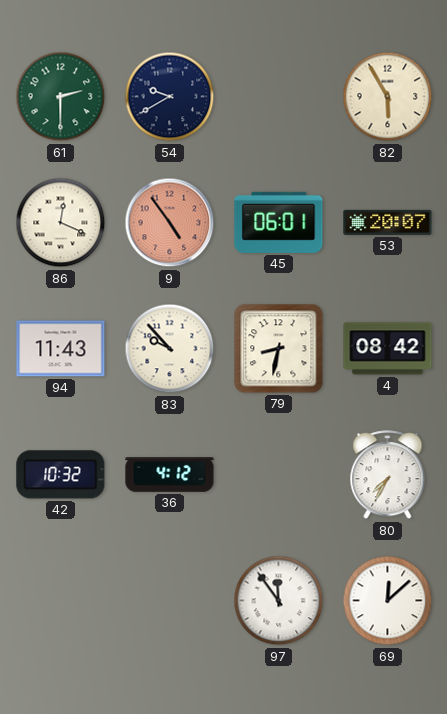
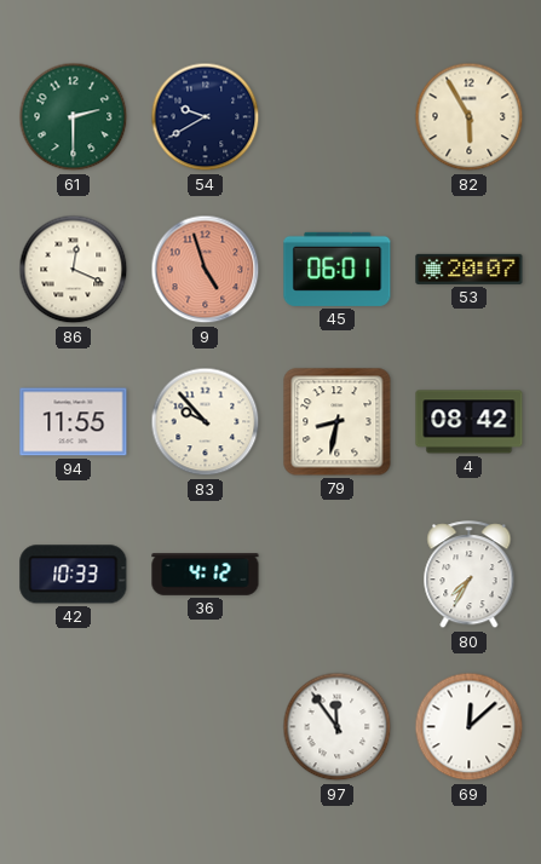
9: 4:54 -> 4:57 (206, 270)
94: 11:43 -> 11:55 (74, 422)
42: 10:32 -> 10:33 (74, 575)
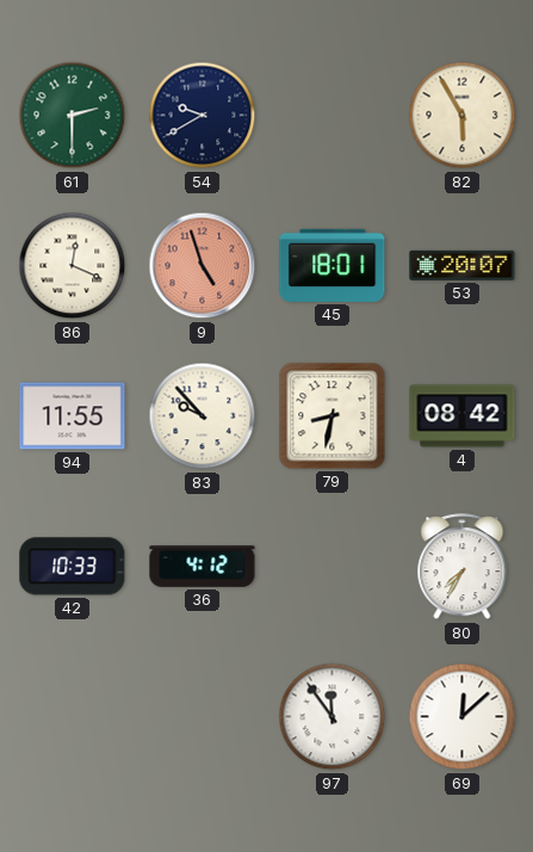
45: 06:01 -> 18:01 (333, 265)
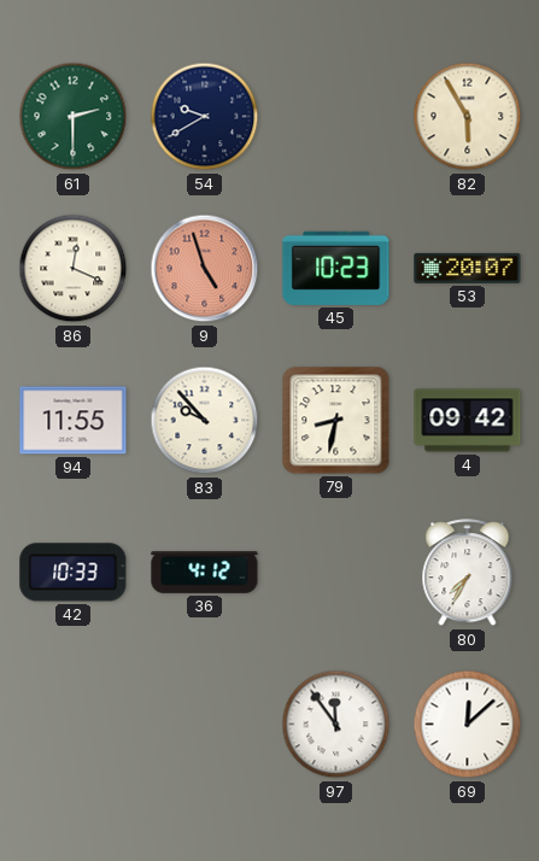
45: 18:01 -> 10:23 (336, 268)
4: 08:42 -> 09:42 (468, 421)
